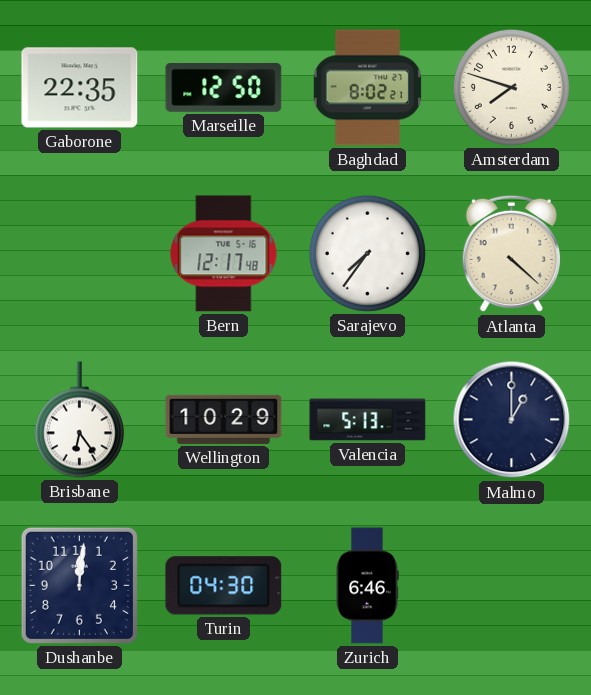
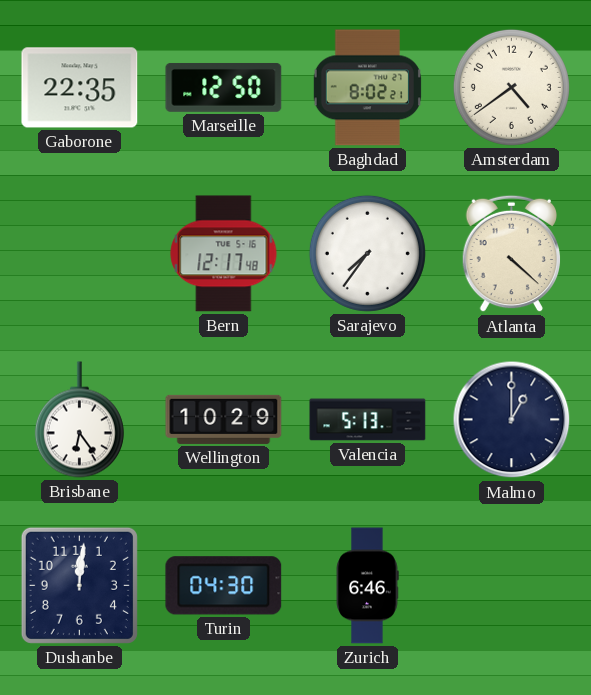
Amsterdam: 7:48 -> 4:39 (511, 87)
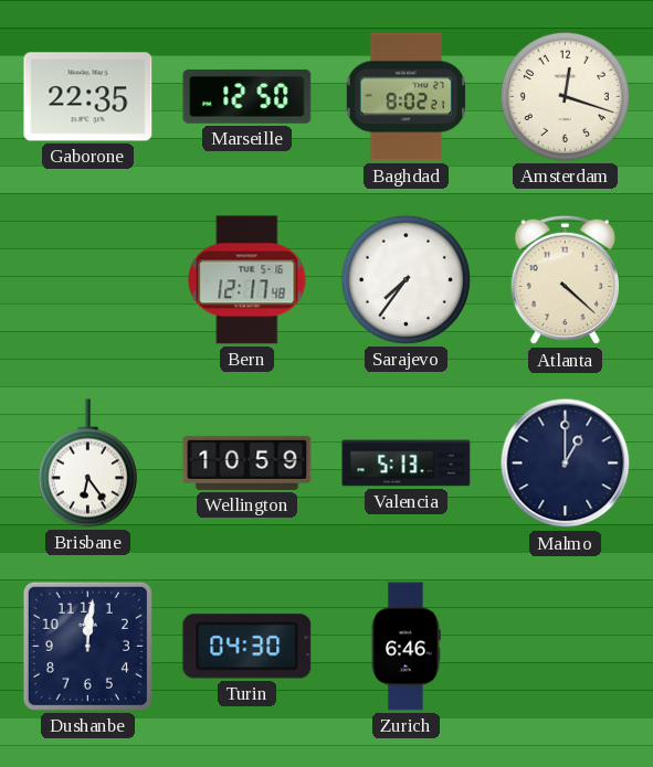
Amsterdam: 4:39 -> 12:18 (565, 96)
Wellington: 10:29 -> 10:59 (247, 462)
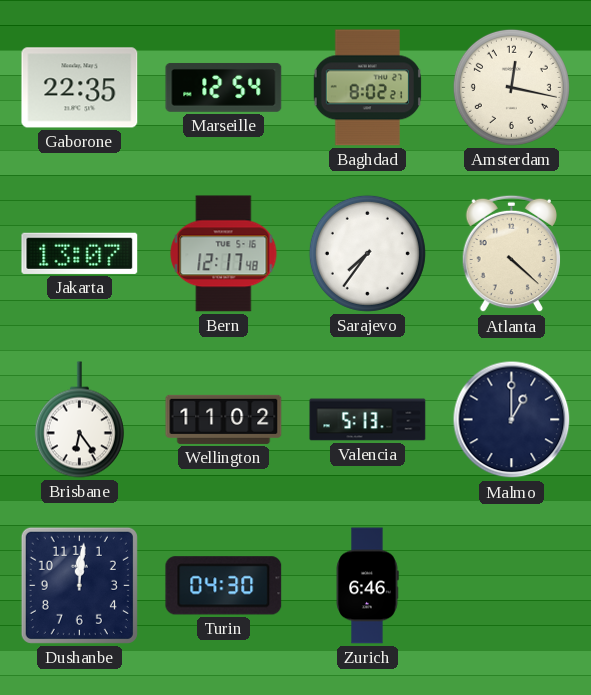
Marseille: 12:50 -> 12:54 (224, 88)
Amsterdam: 12:18 -> 12:17 (511, 87)
Jakarta: none -> 13:07 (80, 253)
Wellington: 10:59 -> 11:02 (224, 419)
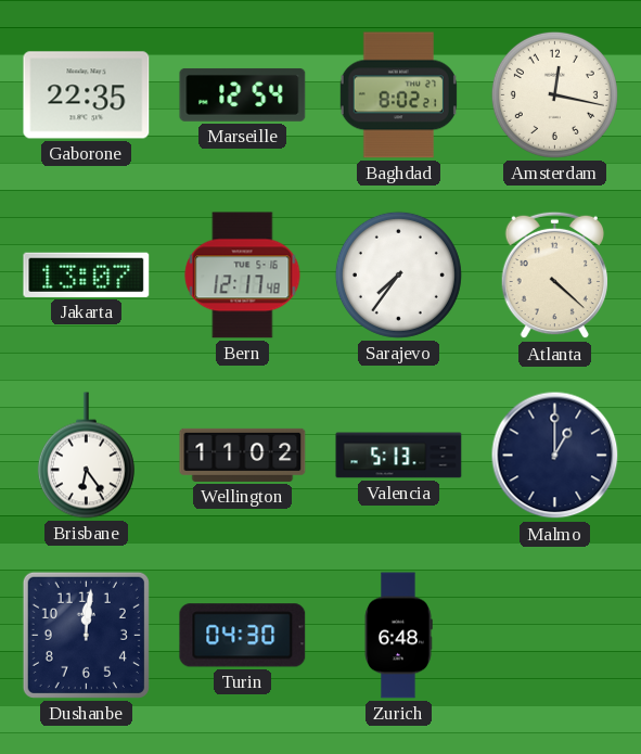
Zurich: 6:46 -> 6:48 (398, 636)
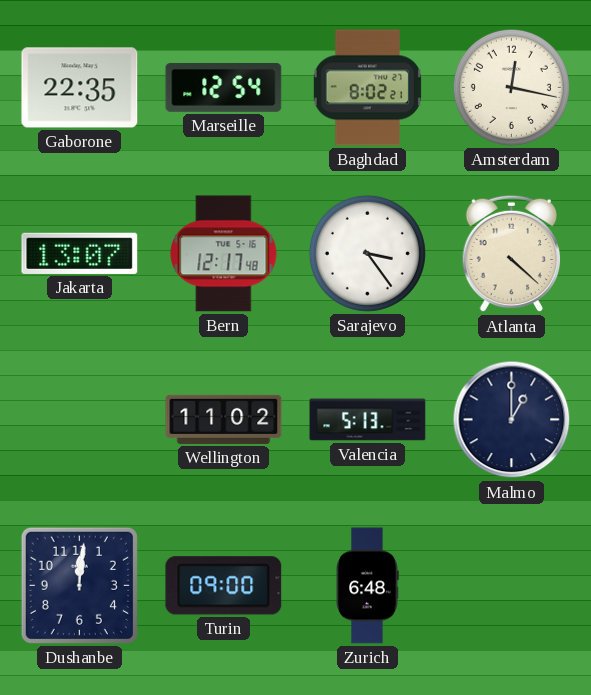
Sarajevo: 7:36 -> 3:24 (367, 253)
Brisbane: 6:24 -> none (86, 456)
Turin: 04:30 -> 09:00 (224, 586)
